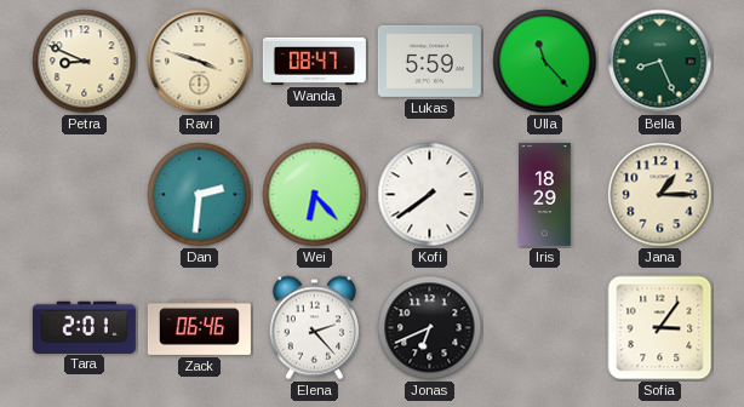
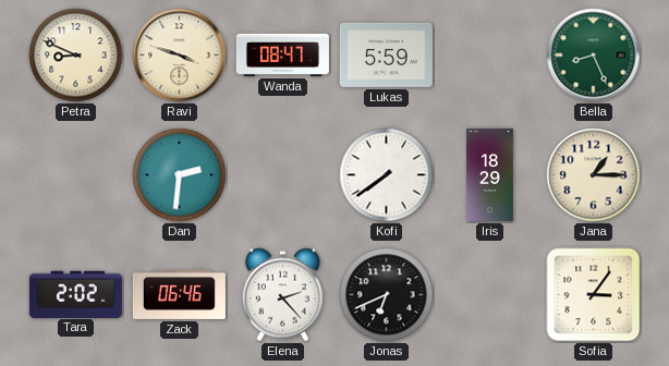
Ulla: 11:23 -> none (545, 62)
Wei: 6:23 -> none (315, 195)
Tara: 2:01 -> 2:02 (75, 294)
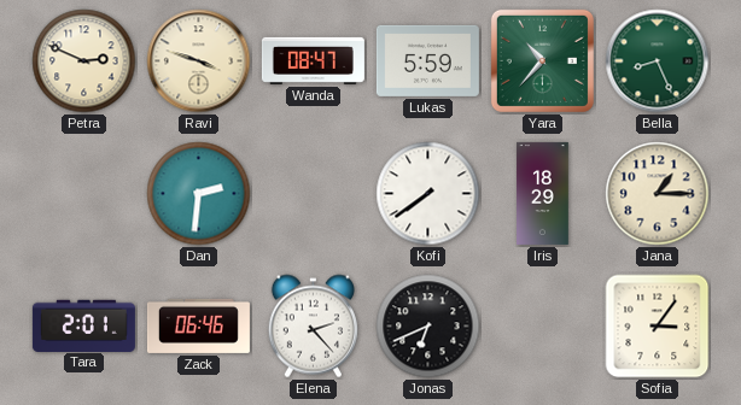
Petra: 8:49 -> 2:49 (84, 61)
Yara: none -> 10:37 (542, 60)
Tara: 2:02 -> 2:01 (83, 325)
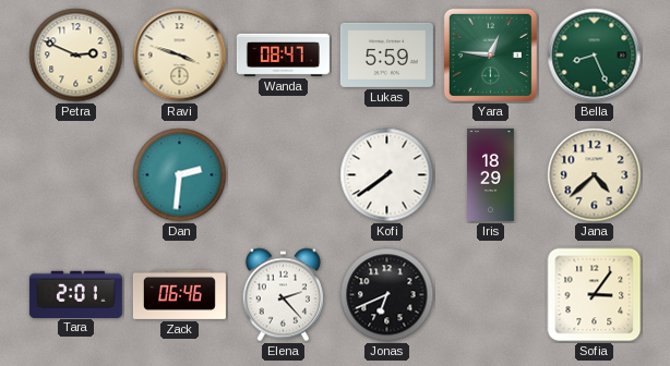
Yara: 10:37 -> 12:46 (490, 54)
Jana: 1:15 -> 4:38 (595, 175)
